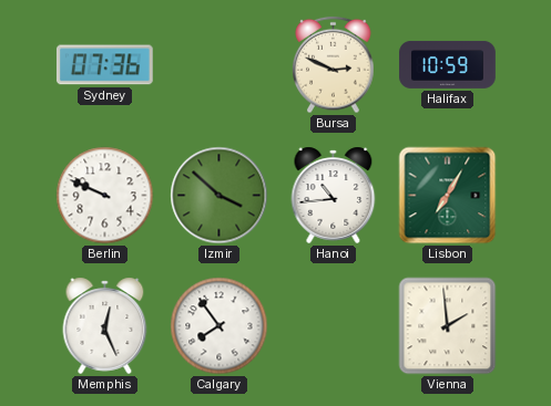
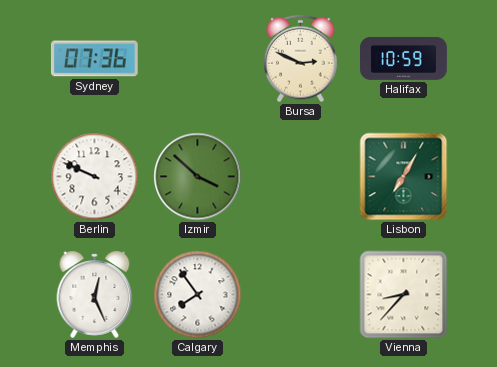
Hanoi: 10:44 -> none (334, 195)
Vienna: 1:59 -> 8:37 (404, 295)
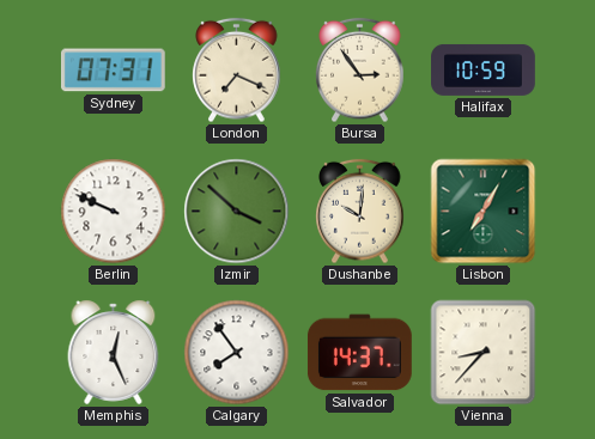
Sydney: 07:36 -> 07:31 (113, 71)
London: none -> 7:19 (237, 71)
Bursa: 2:49 -> 2:54 (360, 71)
Dushanbe: none -> 10:01 (360, 212)
Salvador: none -> 14:37 (359, 353)
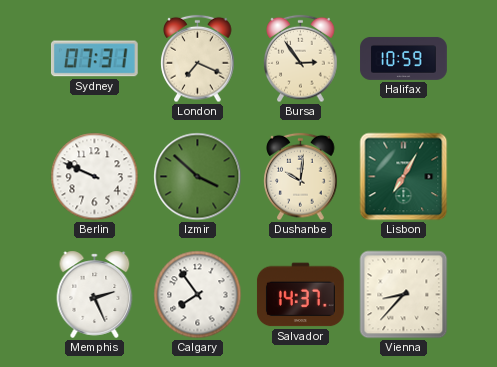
Memphis: 12:26 -> 2:26 (95, 294)
